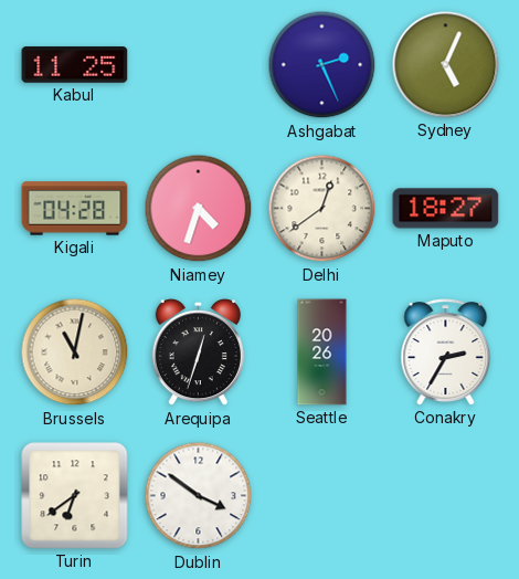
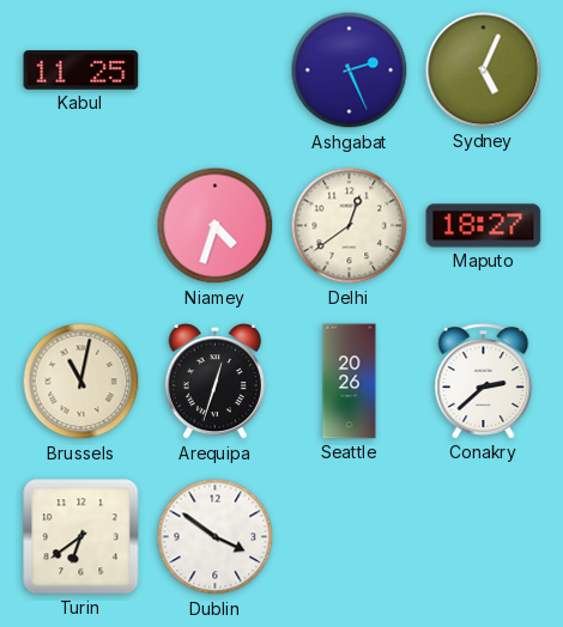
Kigali: 04:28 -> none (75, 209)
Conakry: 2:35 -> 2:38 (484, 382)
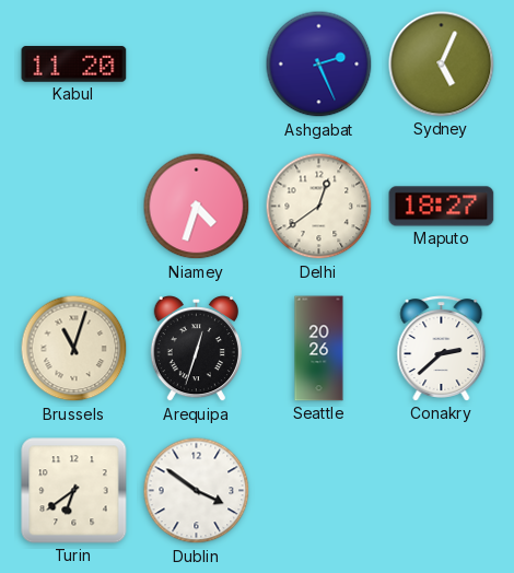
Kabul: 11:25 -> 11:20 (74, 65)
Brussels: 11:02 -> 11:03 (74, 349)
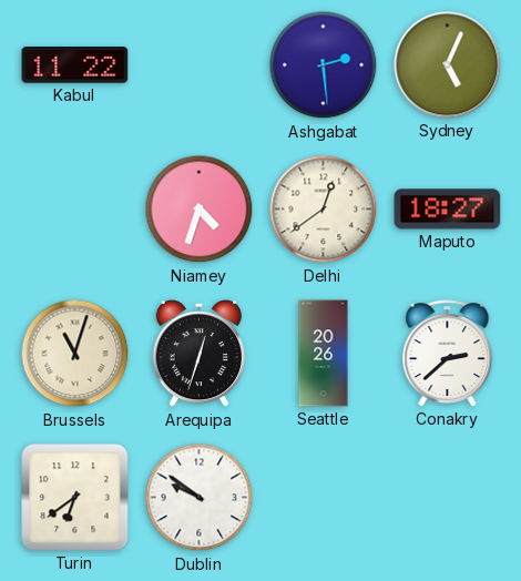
Kabul: 11:20 -> 11:22 (75, 65)
Ashgabat: 2:26 -> 2:29 (324, 65)
Dublin: 3:51 -> 9:51 (200, 498)
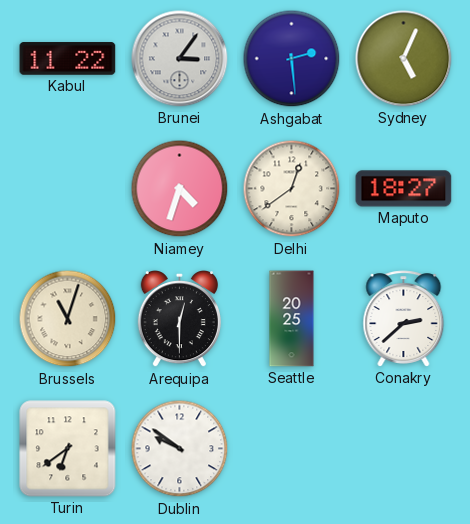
Brunei: none -> 3:06 (180, 59)
Arequipa: 12:33 -> 12:30 (179, 320)
Seattle: 20:26 -> 20:25 (292, 319)
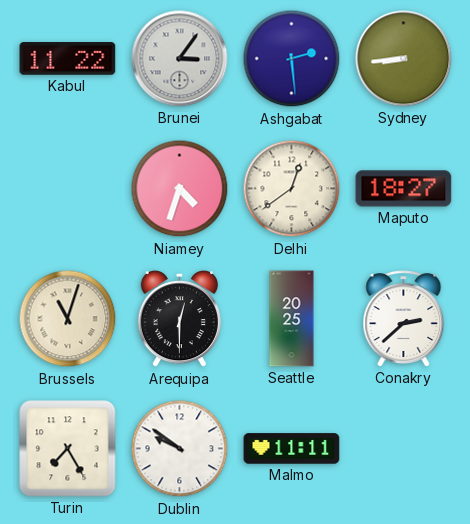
Sydney: 5:04 -> 8:44 (404, 59)
Turin: 6:39 -> 7:25 (68, 449)
Malmo: none -> 11:11 (292, 449)
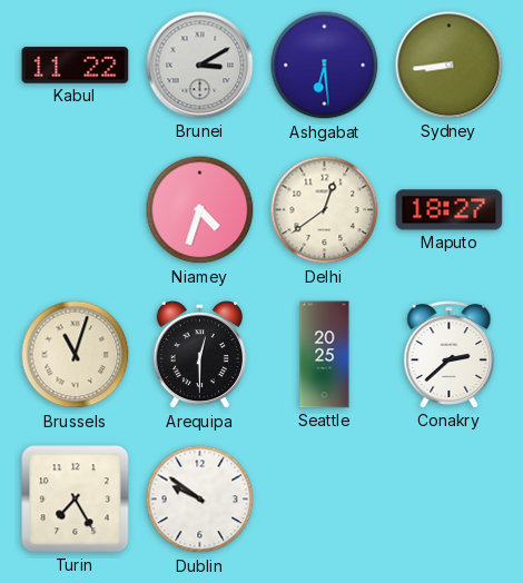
Brunei: 3:06 -> 3:10 (200, 66)
Ashgabat: 2:29 -> 6:29 (325, 66)
Malmo: 11:11 -> none (292, 449)
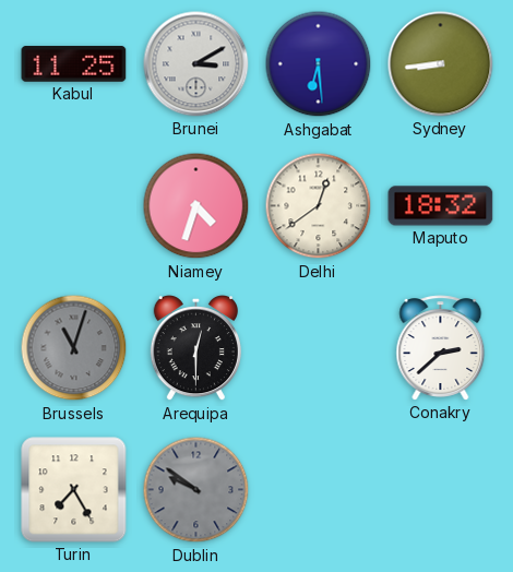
Kabul: 11:22 -> 11:25 (74, 64)
Maputo: 18:27 -> 18:32 (441, 206)
Brussels dial: cream -> grey (74, 348)
Seattle: 20:25 -> none (325, 355)
Dublin dial: white -> grey (196, 490)
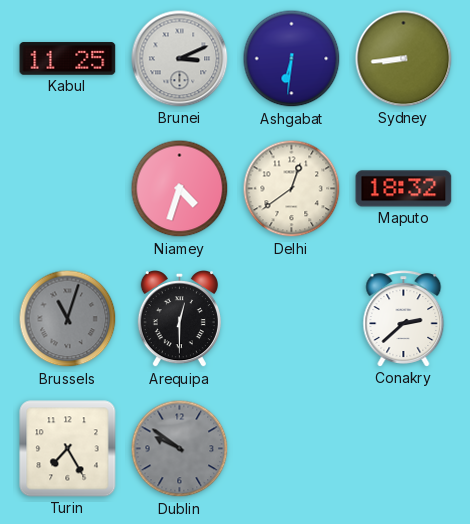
Brunei: 3:10 -> 3:11 (180, 59)
Ashgabat: 6:29 -> 6:31 (292, 59)
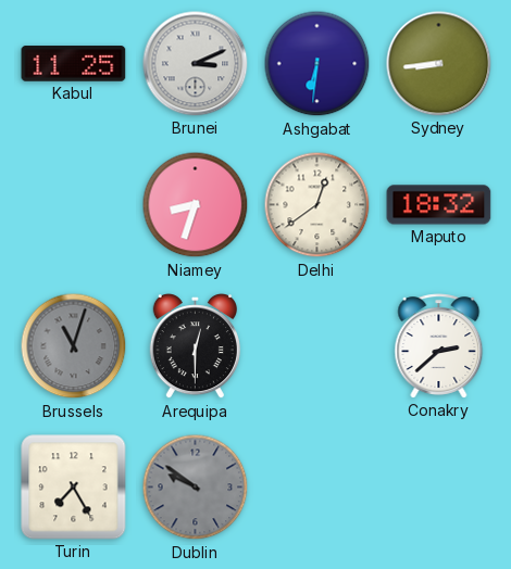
Niamey: 4:33 -> 8:33 (196, 205)
